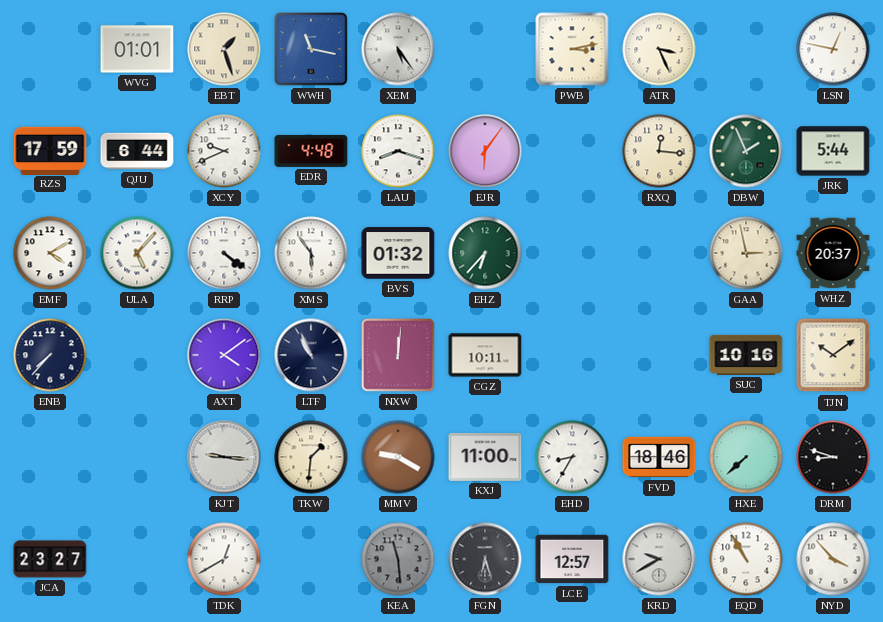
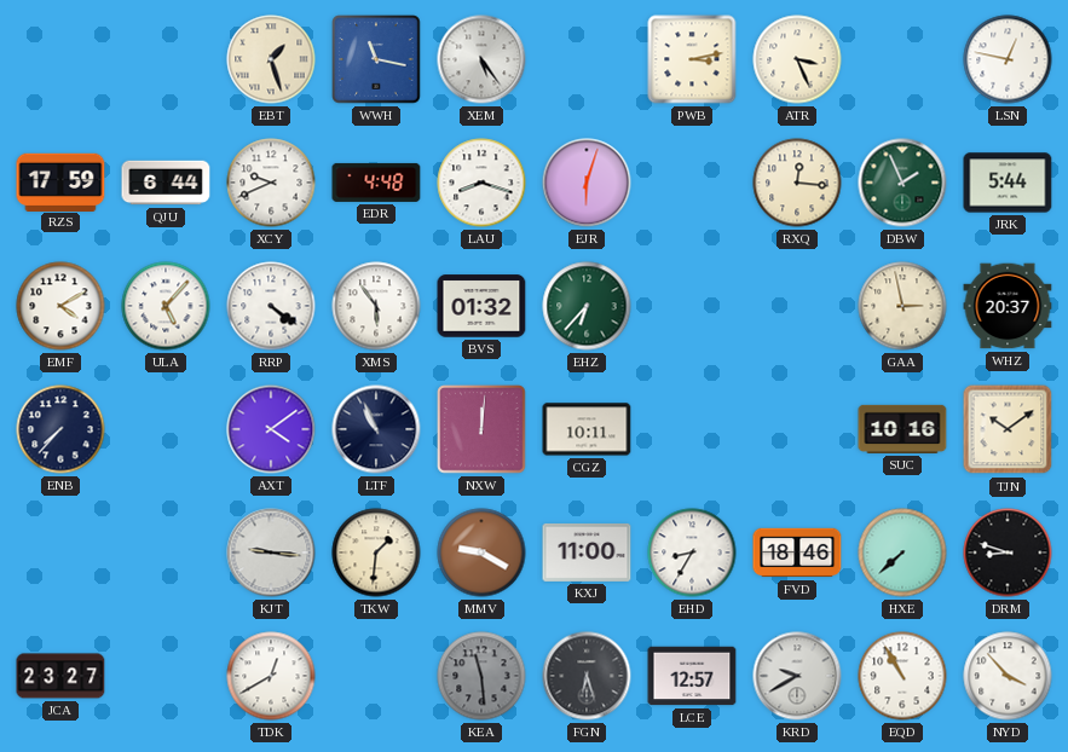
WVG: 01:01 -> none (137, 49)
EJR: 6:06 -> 6:03 (587, 183)
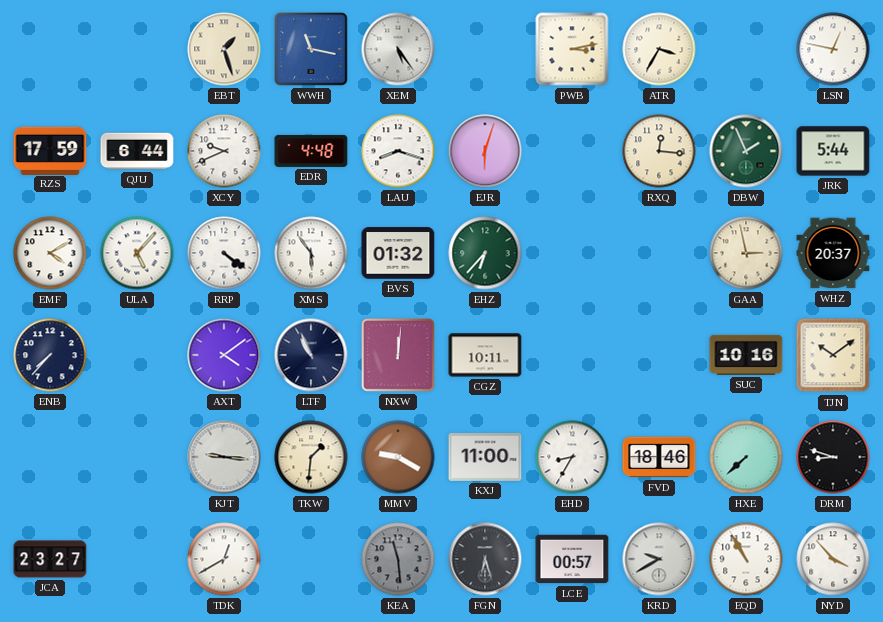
ATR: 3:26 -> 3:35 (659, 49)
LCE: 12:57 -> 00:57 (572, 559)
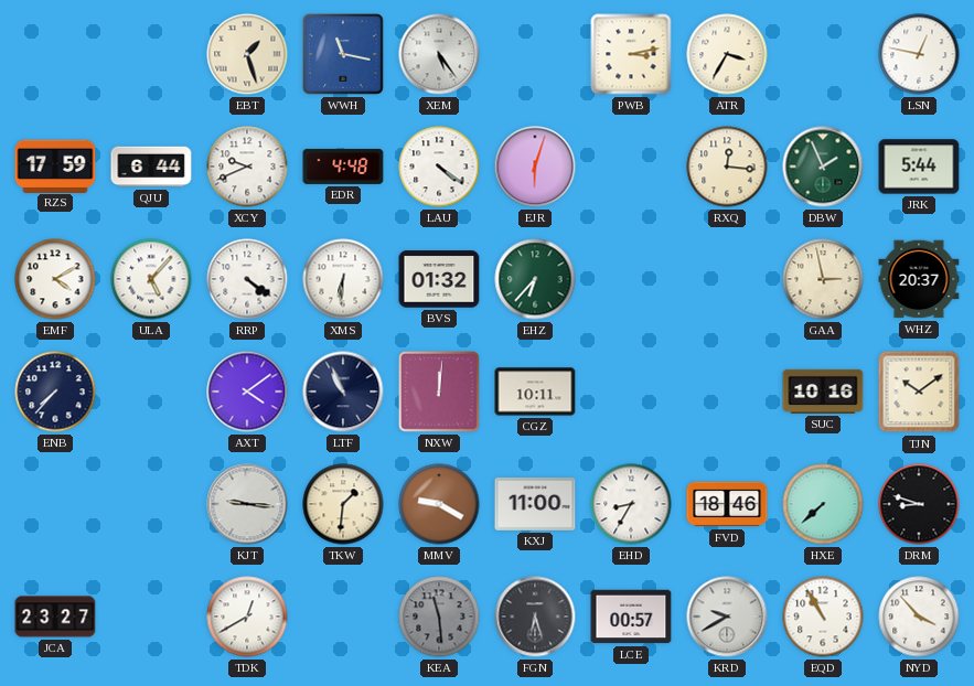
LAU: 8:18 -> 4:21 (439, 167)
XMS: 5:54 -> 6:31 (343, 279)
